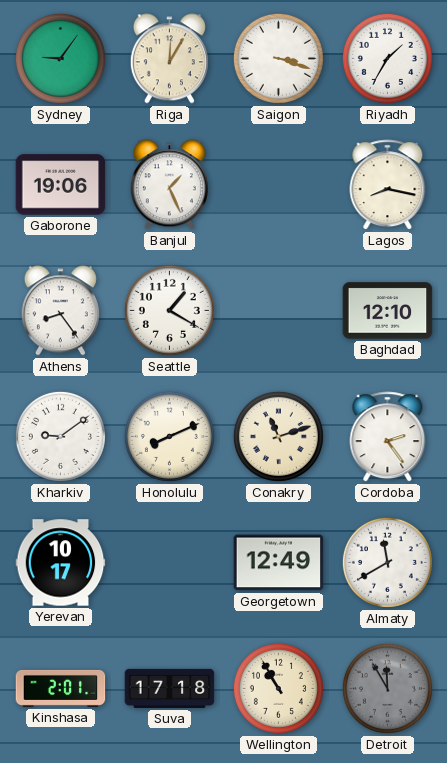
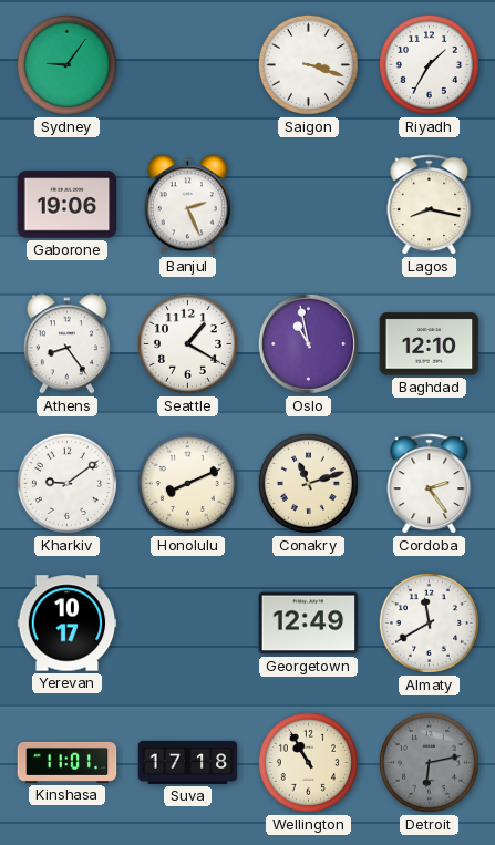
Riga: 12:05 -> none (169, 59)
Banjul: 1:26 -> 2:26 (187, 205)
Oslo: none -> 10:58 (308, 343)
Kinshasa: 2:01 -> 11:01 (68, 762)
Detroit: 11:55 -> 6:13 (429, 762)
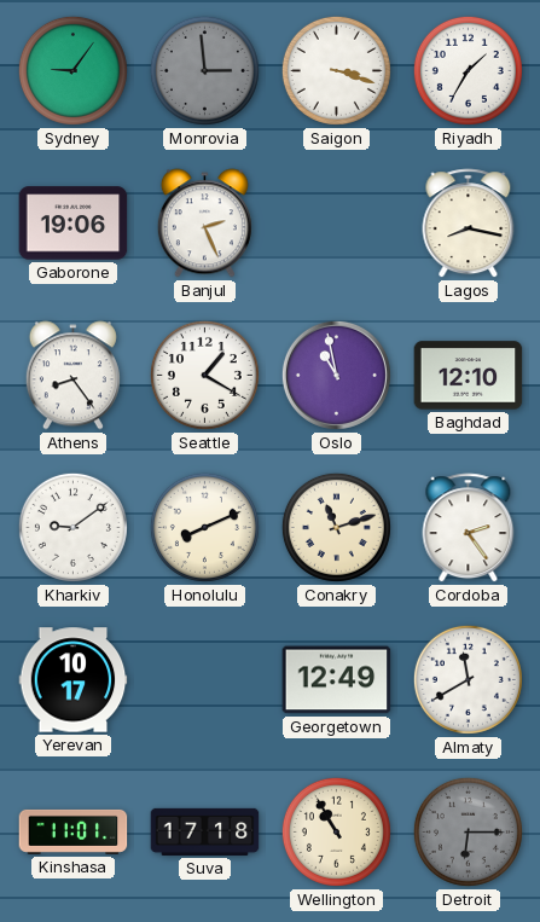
Monrovia: none -> 2:59 (204, 70)
Detroit: 6:13 -> 6:15 (468, 831)
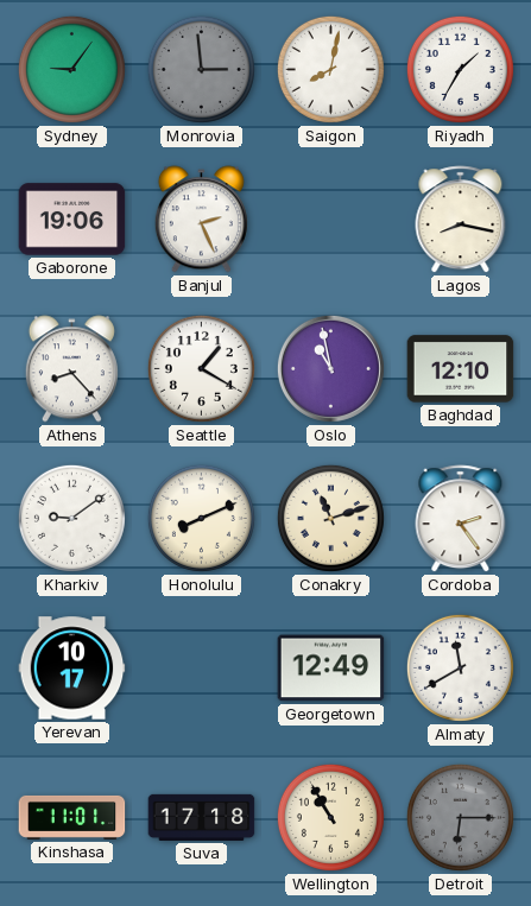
Saigon: 3:18 -> 8:02 (330, 69)
Athens: 8:24 -> 8:23 (71, 369)
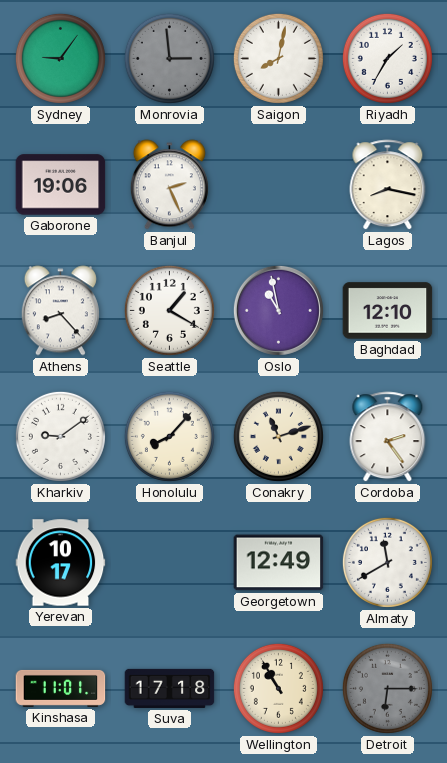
Honolulu: 8:11 -> 8:07 (169, 436)
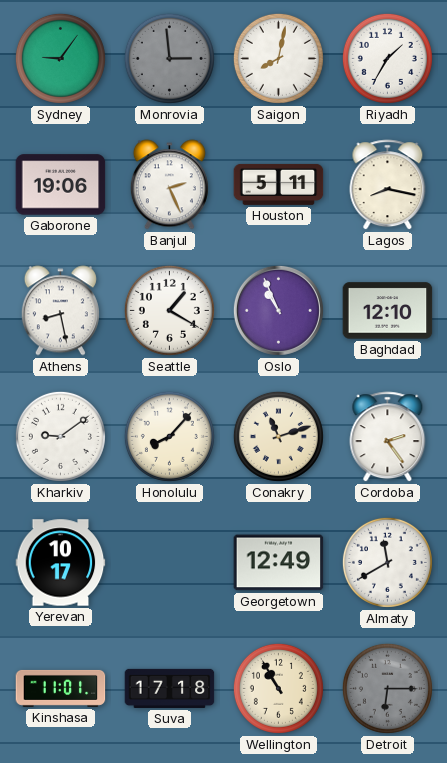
Houston: none -> 5:11 (279, 184)
Athens: 8:23 -> 8:28 (60, 311)
Oslo: 10:58 -> 10:56 (278, 310)
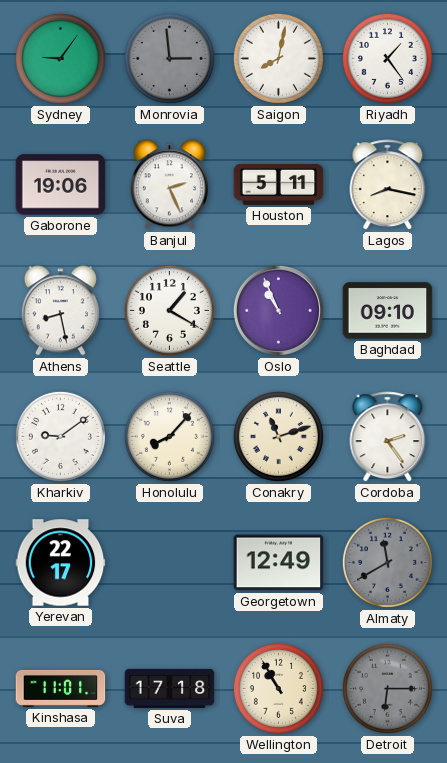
Riyadh: 1:35 -> 1:24 (387, 58)
Baghdad: 12:10 -> 09:10 (388, 311)
Yerevan: 10:17 -> 22:17 (61, 563)
Almaty dial: white -> grey (387, 562)
